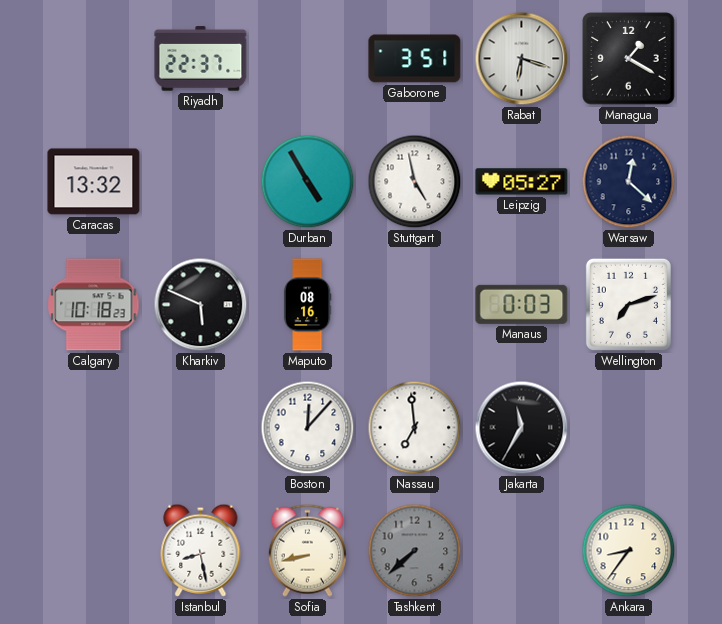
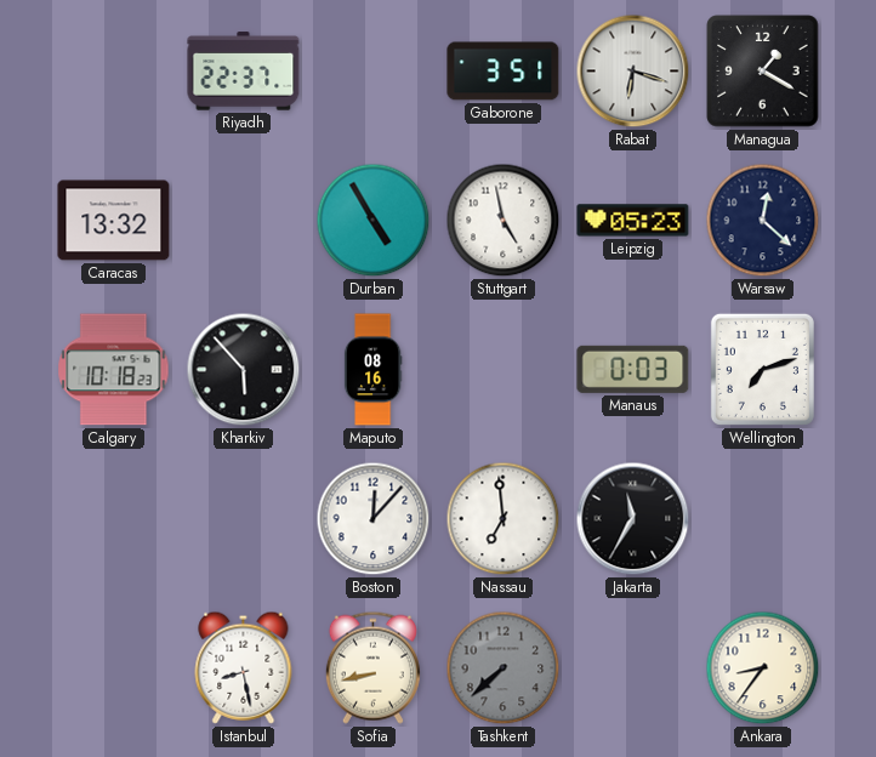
Leipzig: 05:27 -> 05:23 (633, 221)
Kharkiv: 5:49 -> 5:53 (244, 370)
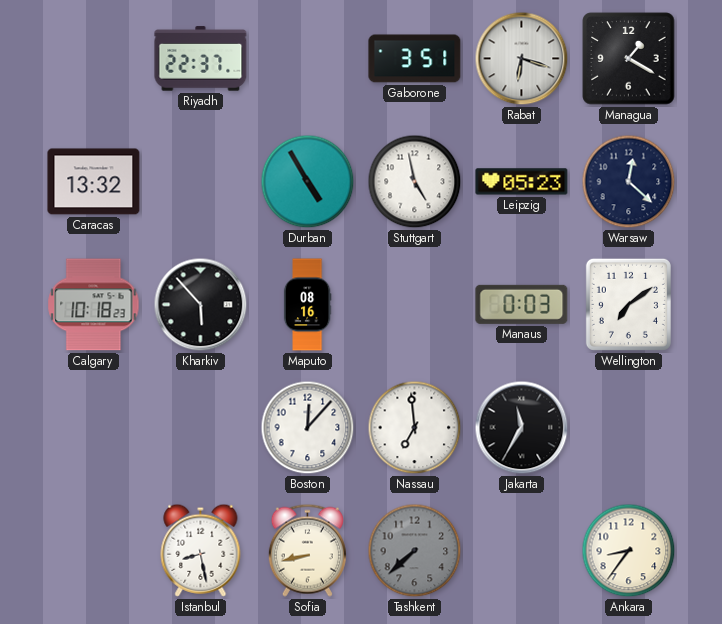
Wellington: 7:12 -> 7:09 (628, 304)
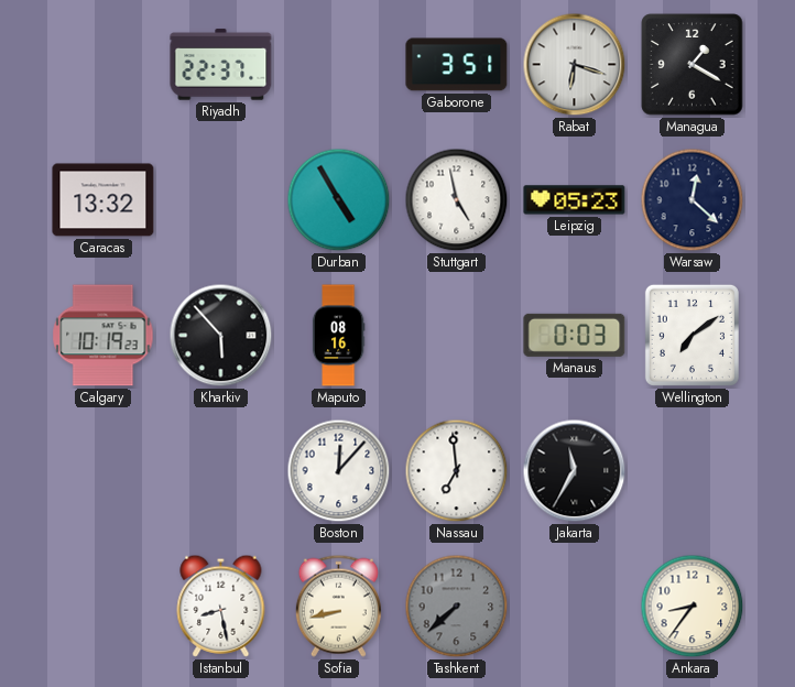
Calgary: 10:18 -> 10:19 (104, 336)
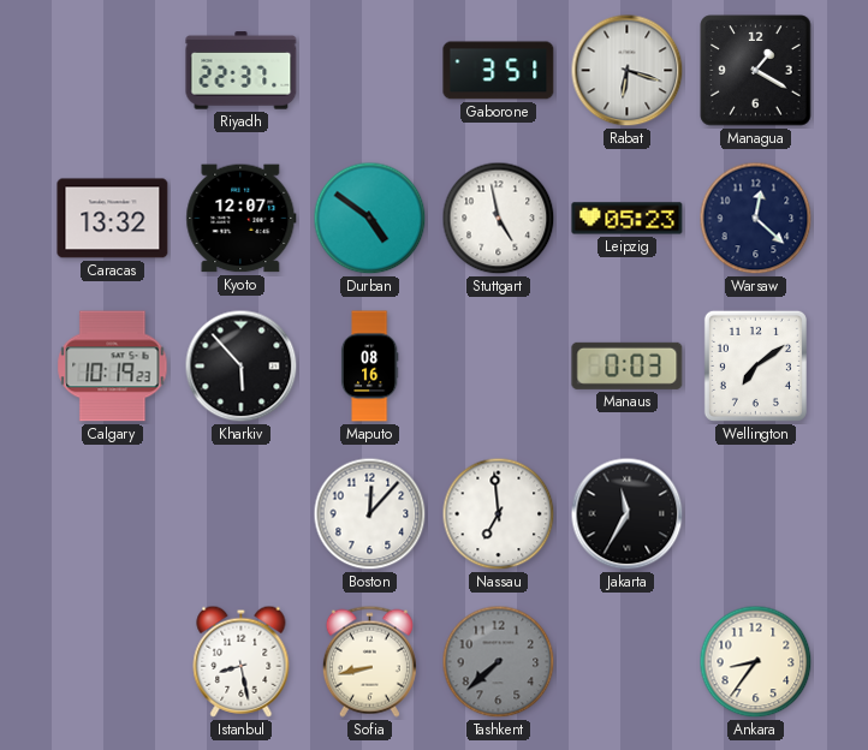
Kyoto: none -> 12:07 (242, 219)
Durban: 4:55 -> 4:51 (370, 219)
